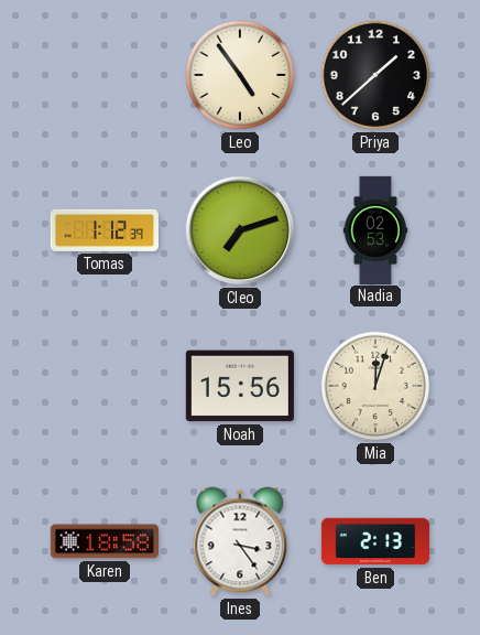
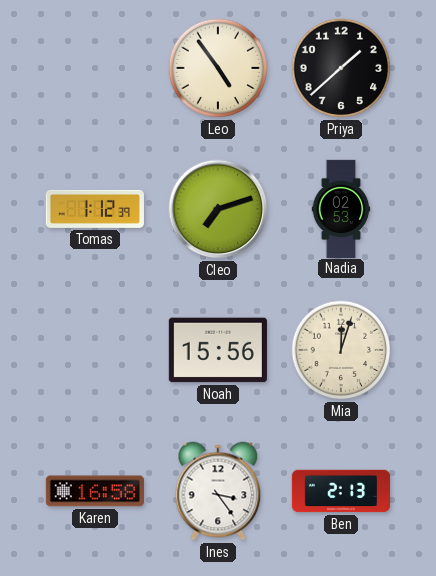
Karen: 18:58 -> 16:58 (95, 491)
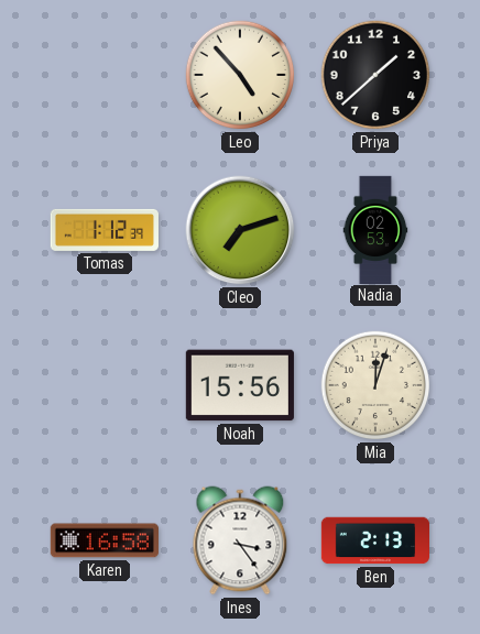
Leo: 4:54 -> 4:53 (240, 75)
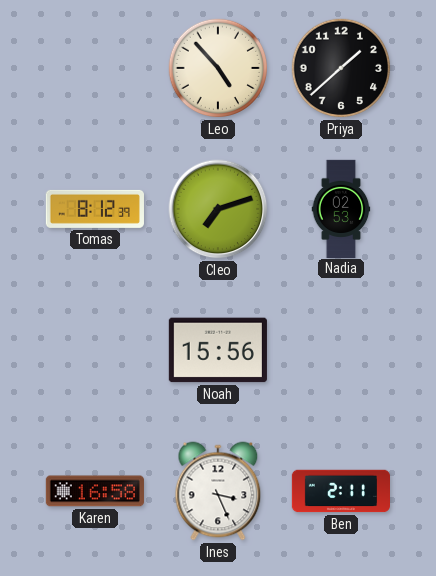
Tomas: 1:12 -> 8:12 (95, 209)
Mia: 12:03 -> none (375, 385)
Ines: 3:24 -> 3:26 (218, 491)
Ben: 2:13 -> 2:11 (340, 491)
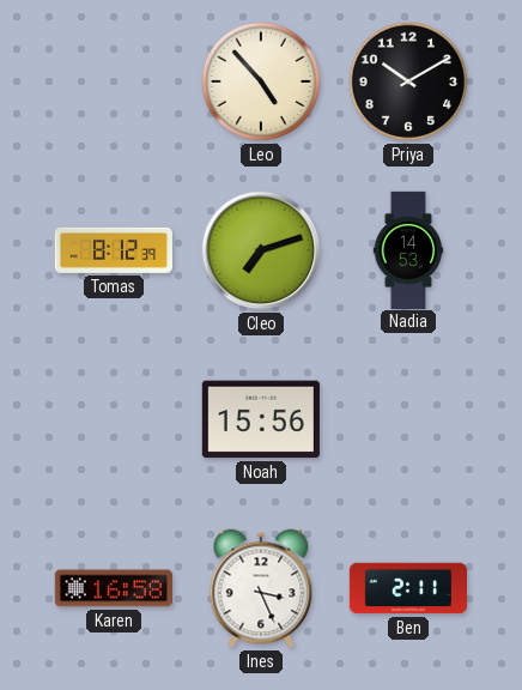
Priya: 1:38 -> 10:10 (408, 81)
Nadia: 02:53 -> 14:53 (408, 249)
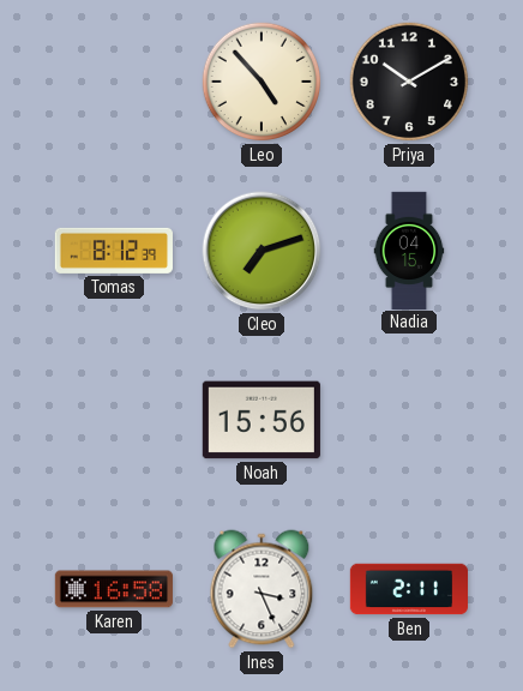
Nadia: 14:53 -> 04:15 (409, 250)
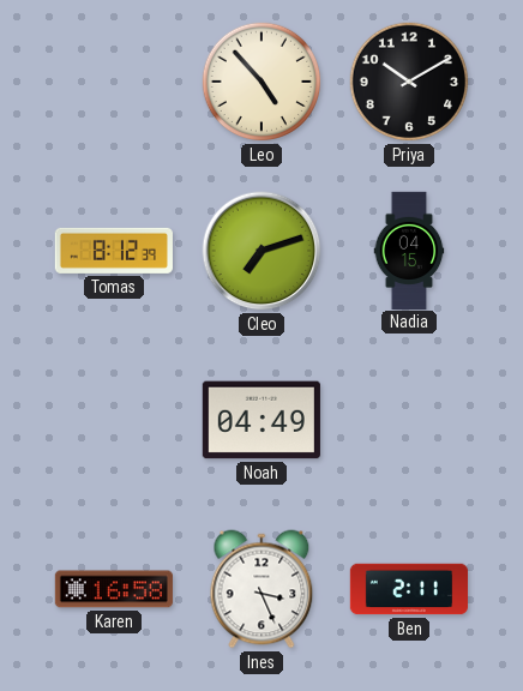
Noah: 15:56 -> 04:49 (261, 420)
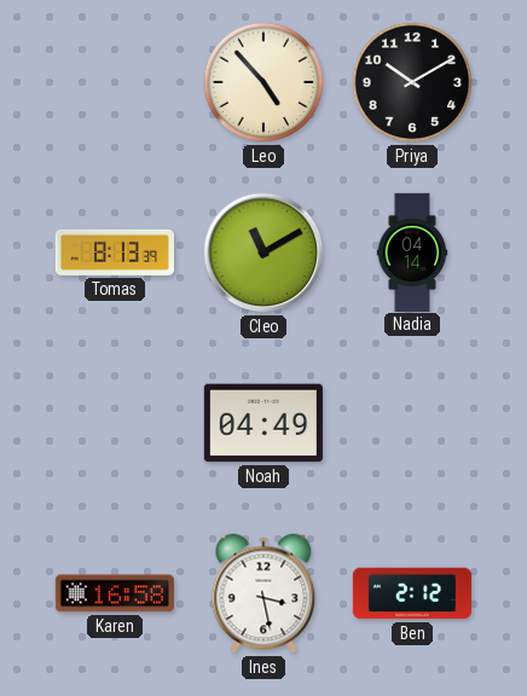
Tomas: 8:12 -> 8:13 (115, 253)
Cleo: 7:12 -> 11:10 (263, 253)
Nadia: 04:15 -> 04:14 (412, 251)
Ines: 3:26 -> 3:28 (263, 593)
Ben: 2:11 -> 2:12 (411, 593)
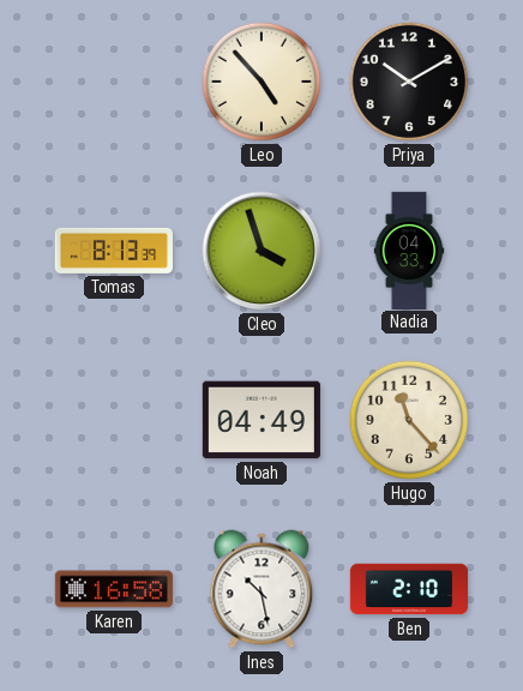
Cleo: 11:10 -> 3:57 (261, 251)
Nadia: 04:14 -> 04:33 (409, 250)
Hugo: none -> 11:23 (409, 420)
Ines: 3:28 -> 10:28 (261, 589)
Ben: 2:12 -> 2:10 (408, 589)
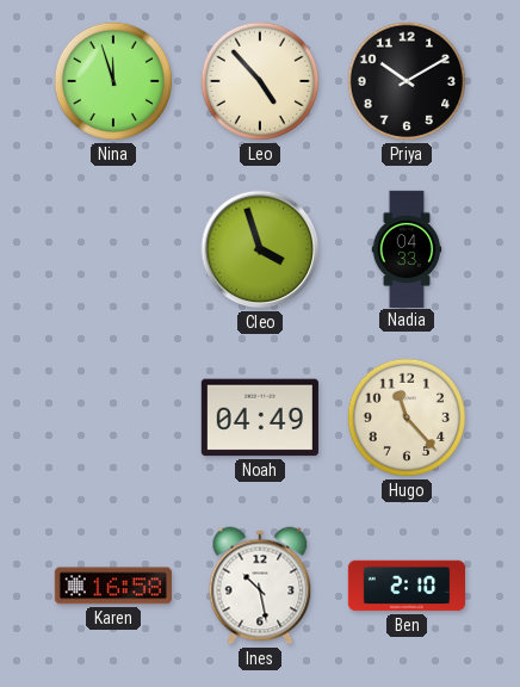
Nina: none -> 11:57 (113, 81)
Tomas: 8:13 -> none (114, 251)
